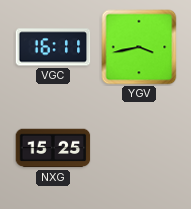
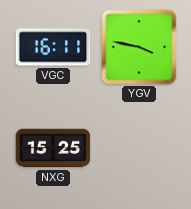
YGV: 3:43 -> 3:47 (139, 47)
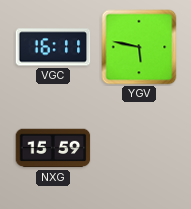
YGV: 3:47 -> 5:47 (139, 47)
NXG: 15:25 -> 15:59 (53, 148)
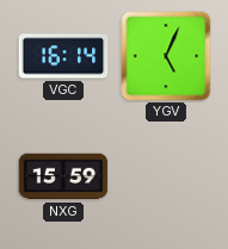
VGC: 16:11 -> 16:14 (63, 56)
YGV: 5:47 -> 5:04 (166, 56)
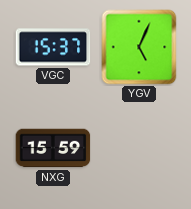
VGC: 16:14 -> 15:37 (53, 47)
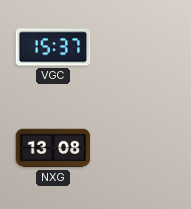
YGV: 5:04 -> none (139, 47)
NXG: 15:59 -> 13:08 (53, 148)
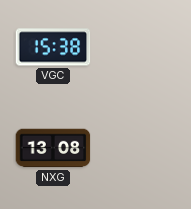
VGC: 15:37 -> 15:38 (53, 47)
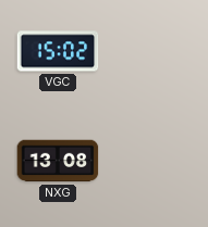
VGC: 15:38 -> 15:02 (58, 51)
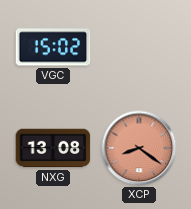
XCP: none -> 8:21 (139, 148)
